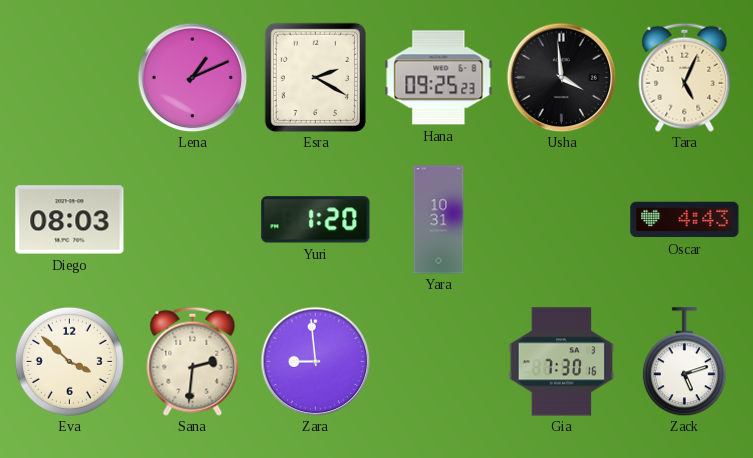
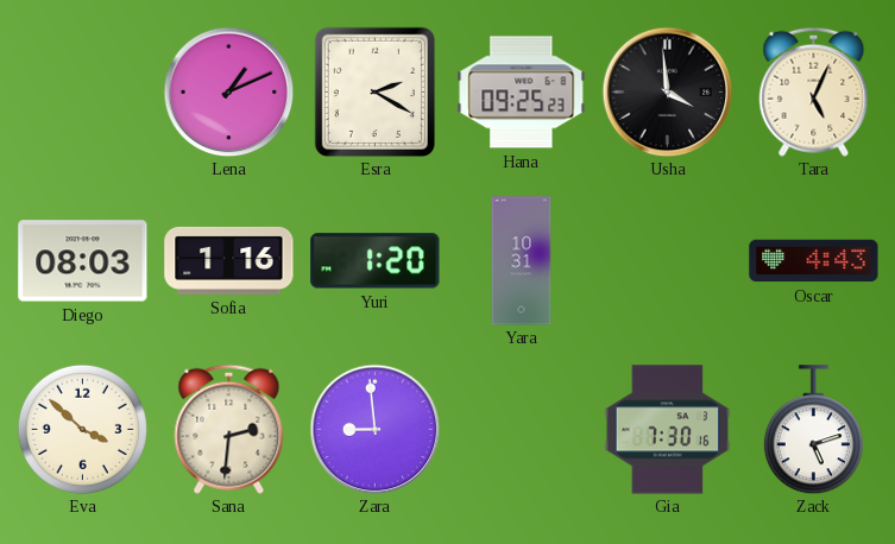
Sofia: none -> 1:16 (229, 260)
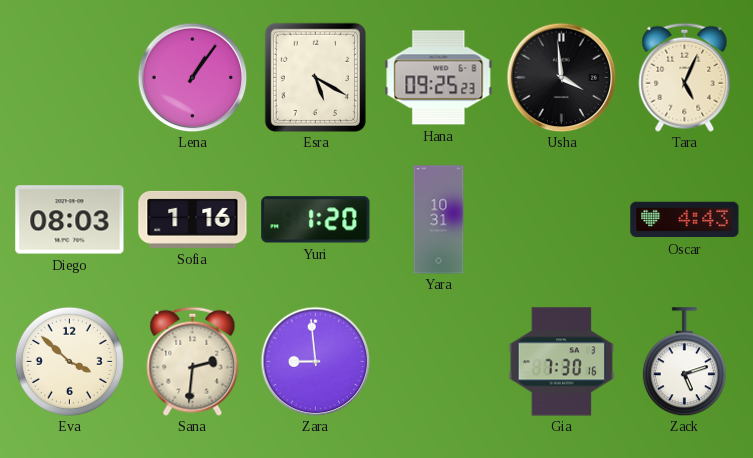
Lena: 1:11 -> 1:06 (192, 77)
Esra: 2:20 -> 5:20 (315, 77)
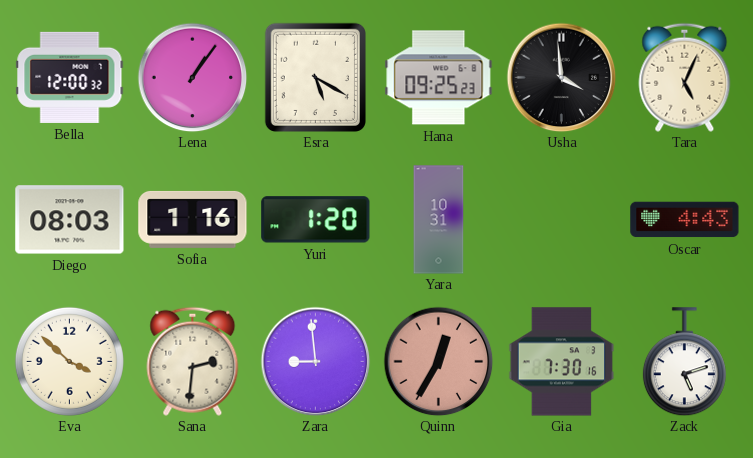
Bella: none -> 12:00 (70, 77)
Quinn: none -> 12:35 (438, 361)
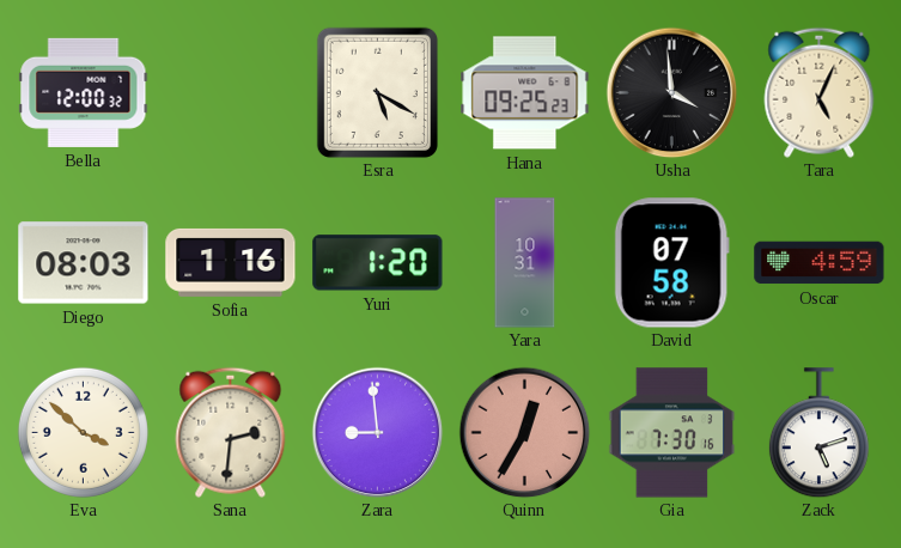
Lena: 1:06 -> none (192, 77)
David: none -> 07:58 (671, 263)
Oscar: 4:43 -> 4:59 (820, 263)
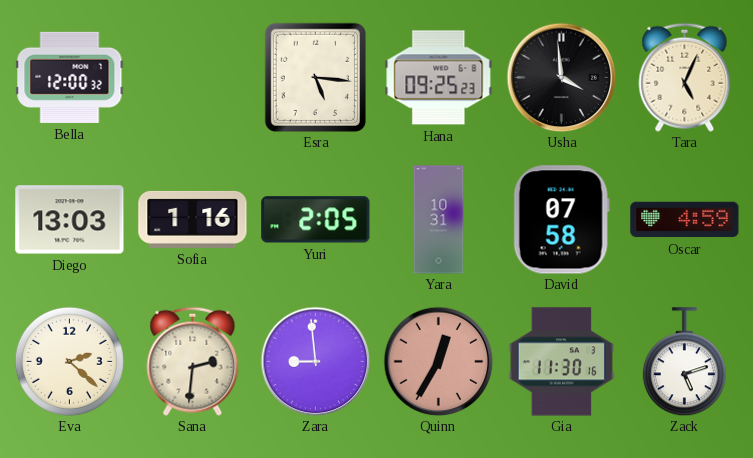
Esra: 5:20 -> 5:16 (315, 77)
Diego: 08:03 -> 13:03 (70, 220)
Yuri: 1:20 -> 2:05 (316, 220)
Eva: 3:52 -> 2:22 (69, 361)
Gia: 7:30 -> 11:30 (562, 362)
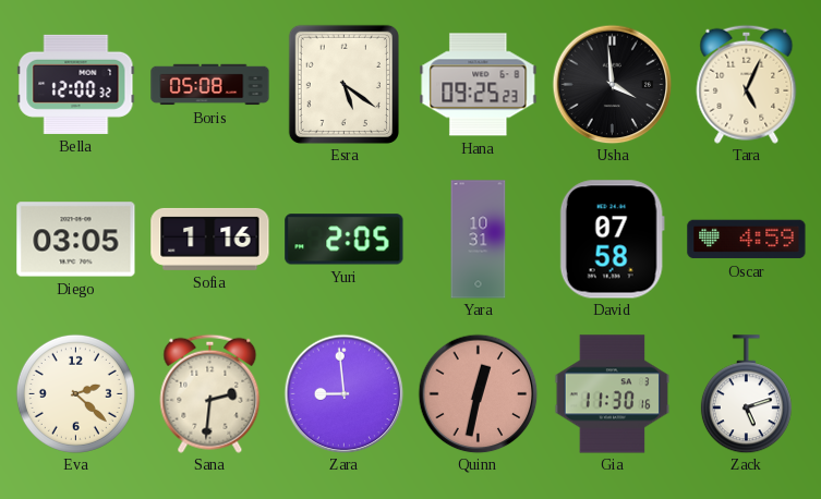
Boris: none -> 05:08 (210, 85)
Esra: 5:16 -> 5:21 (343, 84)
Diego: 13:03 -> 03:05 (76, 240)
Quinn: 12:35 -> 12:32 (478, 393)
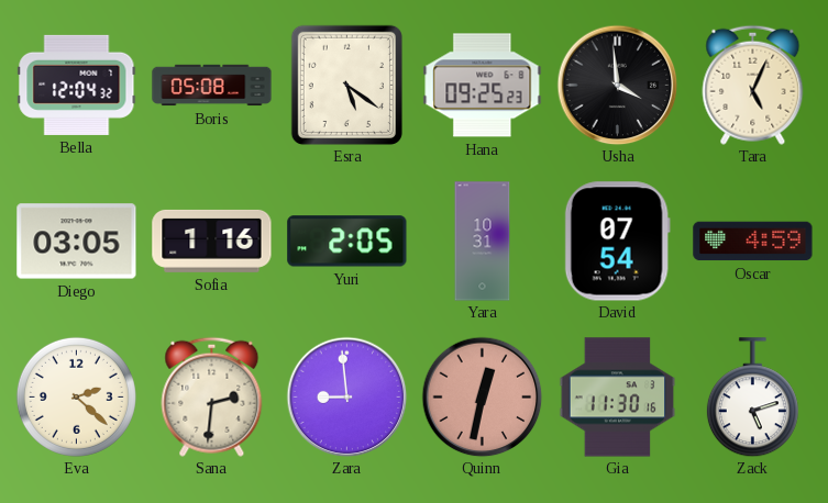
Bella: 12:00 -> 12:04 (77, 85)
David: 07:58 -> 07:54 (617, 242)
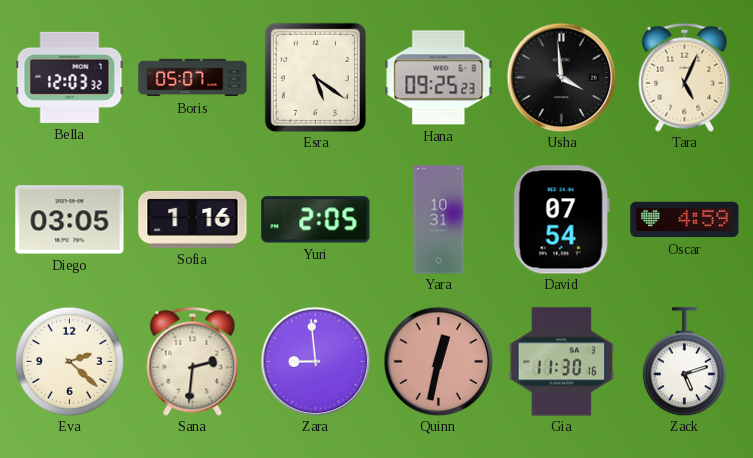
Bella: 12:04 -> 12:03 (70, 77)
Boris: 05:08 -> 05:07 (193, 78)
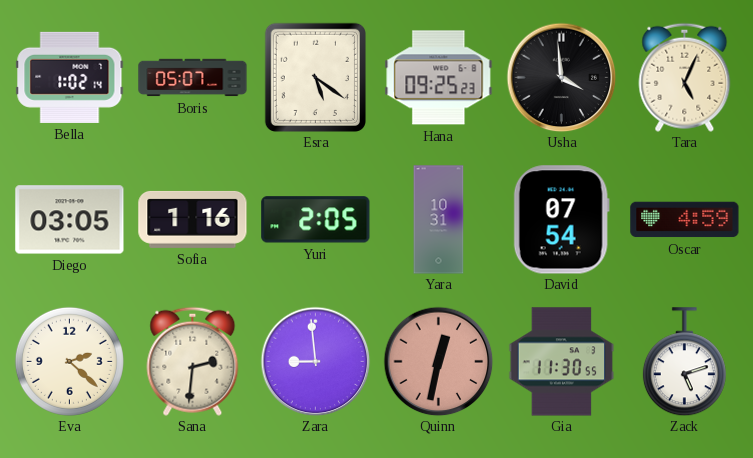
Bella: 12:03 -> 1:02 (70, 77)
Gia: 11:30:16 -> 11:30:55 (562, 362)
